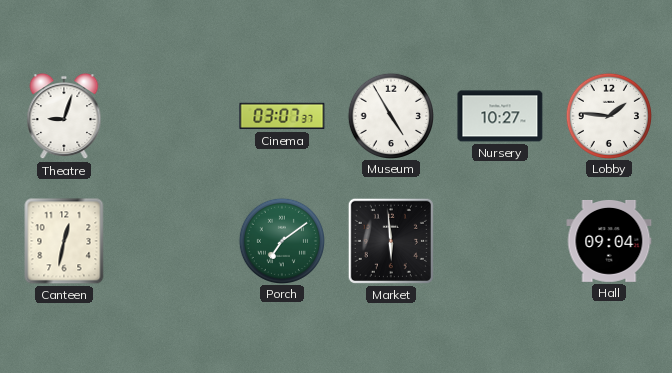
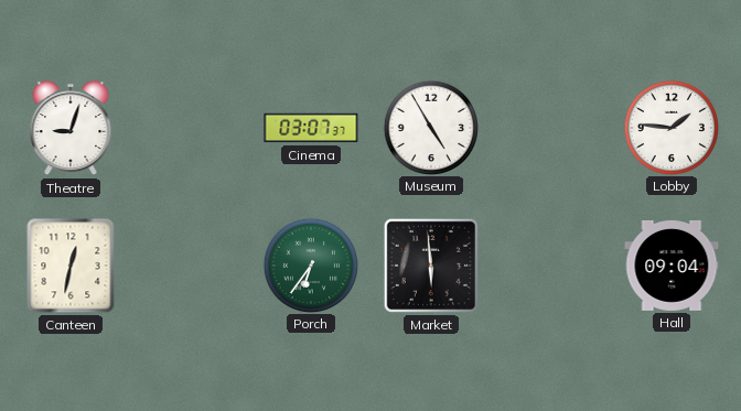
Nursery: 10:27 -> none (500, 116)
Porch: 7:09 -> 6:36 (310, 264)
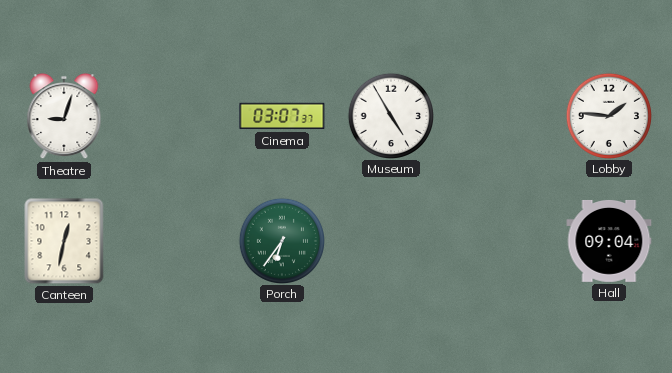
Market: 5:59 -> none (431, 266)
